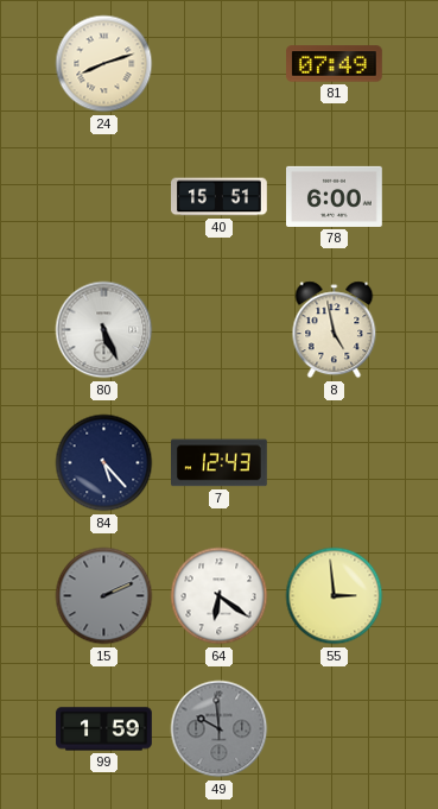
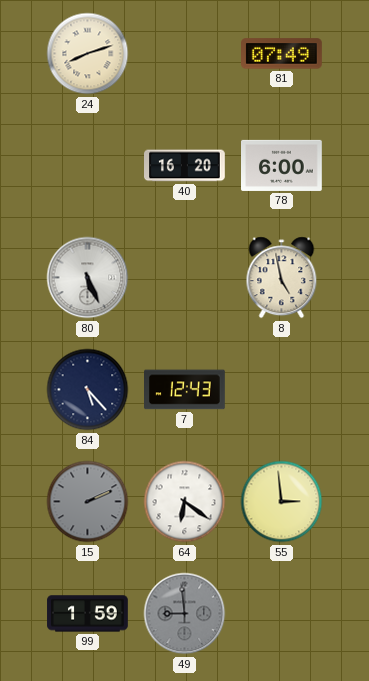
40: 15:51 -> 16:20 (185, 166)
49: 9:59 -> 8:59 (185, 614)
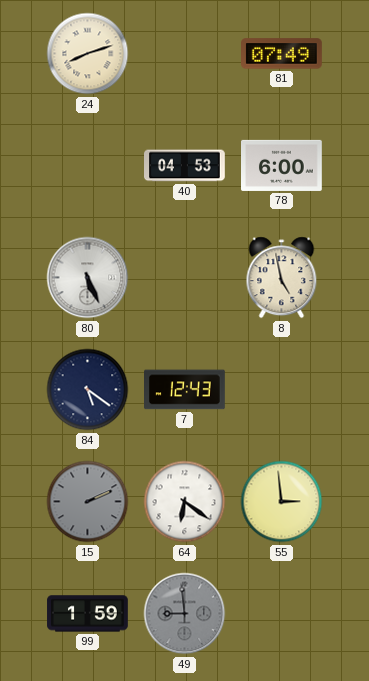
40: 16:20 -> 04:53 (185, 166)
84: 5:23 -> 5:21 (88, 390)
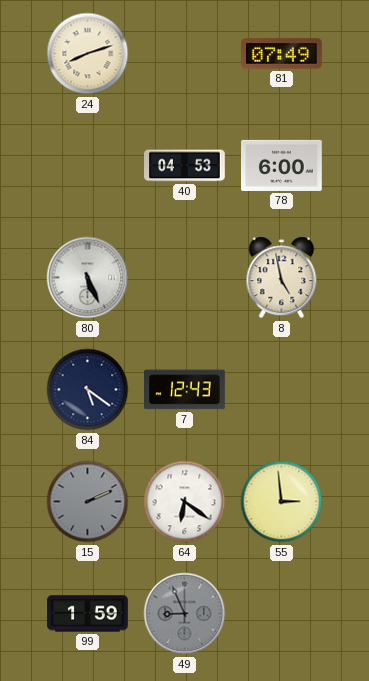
49: 8:59 -> 8:56 (185, 614)
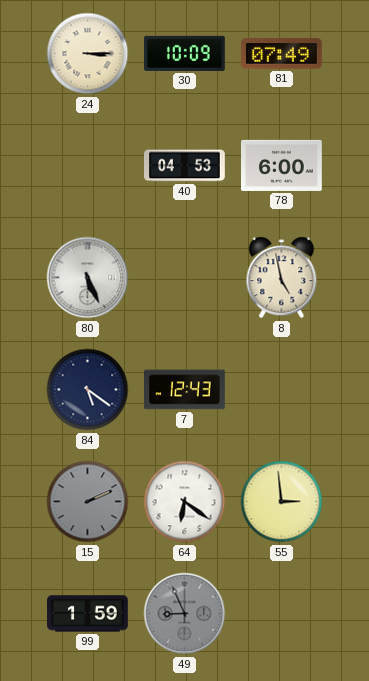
24: 8:12 -> 3:15 (88, 54)
30: none -> 10:09 (185, 53)
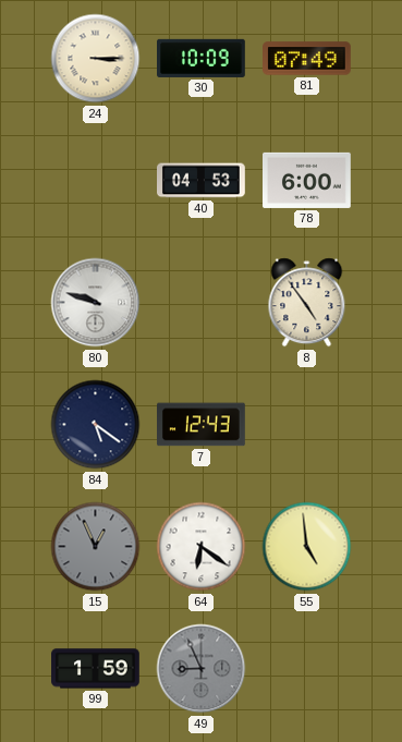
80: 5:26 -> 9:48 (96, 303)
8: 4:58 -> 4:54 (307, 303)
15: 2:11 -> 12:56 (96, 547)
55: 2:59 -> 4:59 (307, 547)
